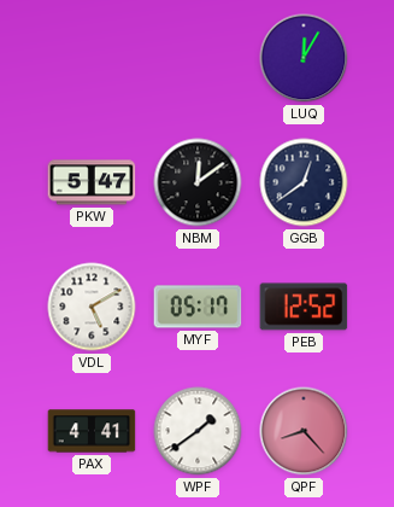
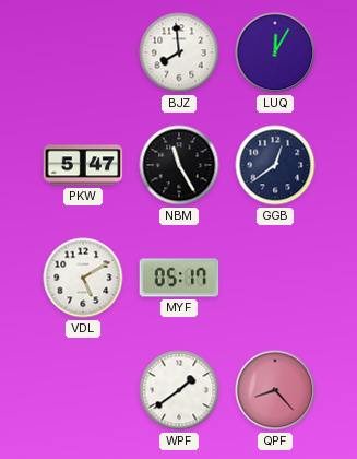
BJZ: none -> 7:59 (179, 52)
NBM: 12:09 -> 11:25 (179, 165)
PEB: 12:52 -> none (304, 307)
PAX: 4:41 -> none (92, 431)
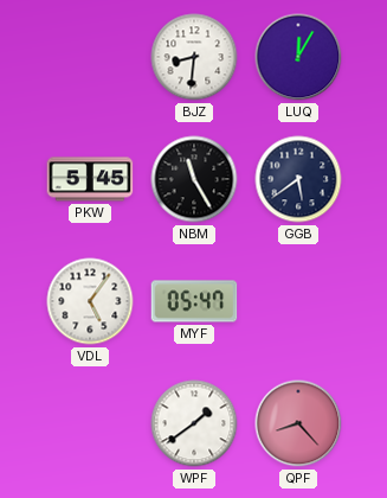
BJZ: 7:59 -> 8:31 (194, 57)
PKW: 5:47 -> 5:45 (90, 179)
GGB: 12:39 -> 5:39 (298, 179)
VDL: 5:10 -> 5:06 (90, 301)
MYF: 05:17 -> 05:47 (194, 301)
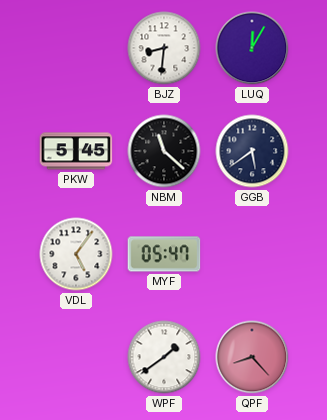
NBM: 11:25 -> 11:22 (164, 151)
